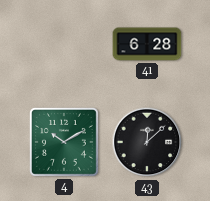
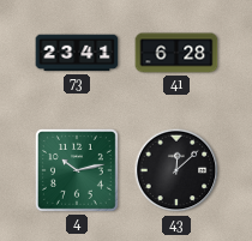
73: none -> 23:41 (77, 53)
4: 10:10 -> 10:13 (77, 170)
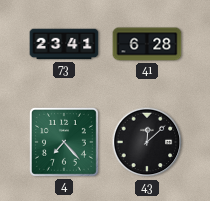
4: 10:13 -> 7:23 (64, 142)
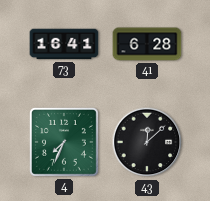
73: 23:41 -> 16:41 (64, 44)
4: 7:23 -> 7:34 (64, 142)
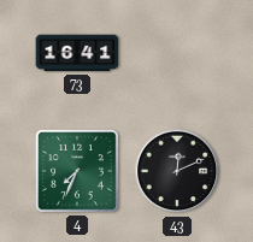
41: 6:28 -> none (147, 44)
43: 12:08 -> 12:11 (177, 171)
